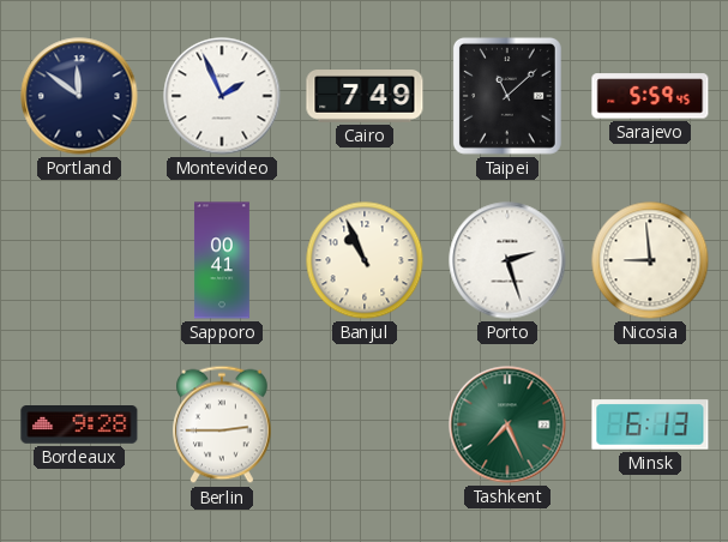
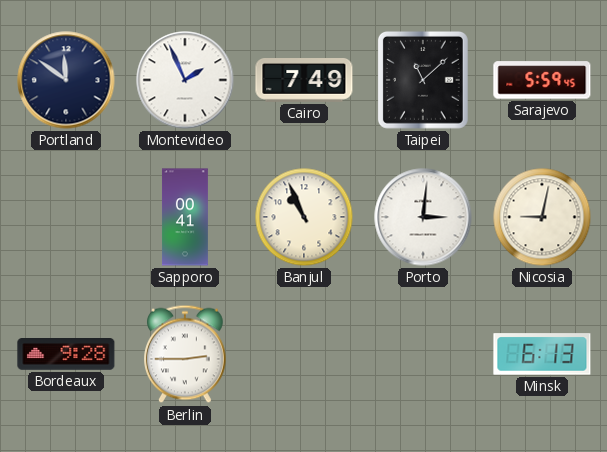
Porto: 2:27 -> 3:01 (423, 217)
Nicosia: 8:59 -> 9:02 (542, 217)
Tashkent: 7:26 -> none (507, 424)
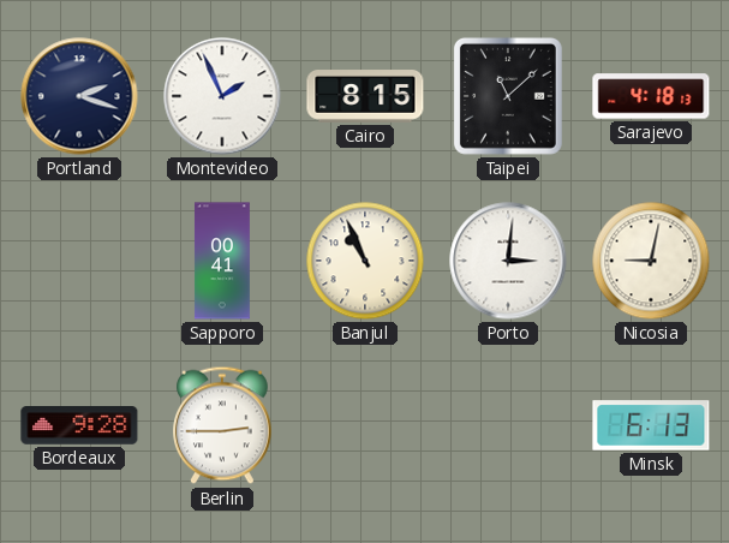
Portland: 11:51 -> 2:18 (79, 96)
Cairo: 7:49 -> 8:15 (365, 97)
Sarajevo: 5:59 -> 4:18 (651, 96)
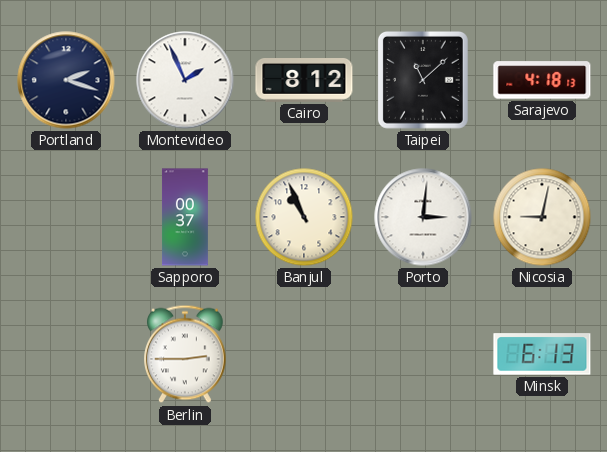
Cairo: 8:15 -> 8:12 (304, 81)
Sapporo: 00:41 -> 00:37 (185, 217)
Bordeaux: 9:28 -> none (79, 426)
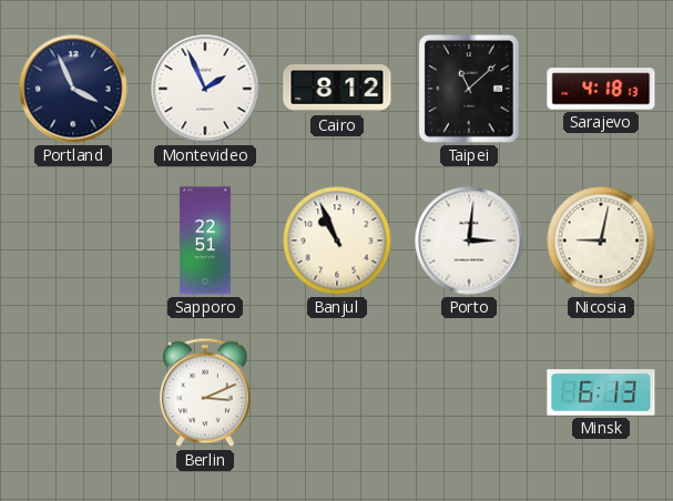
Portland: 2:18 -> 3:56 (73, 89)
Sapporo: 00:37 -> 22:51 (205, 241)
Berlin: 2:45 -> 3:11 (206, 392)
